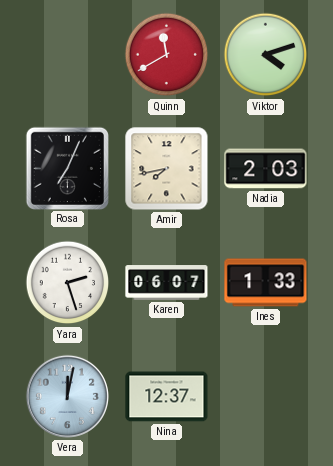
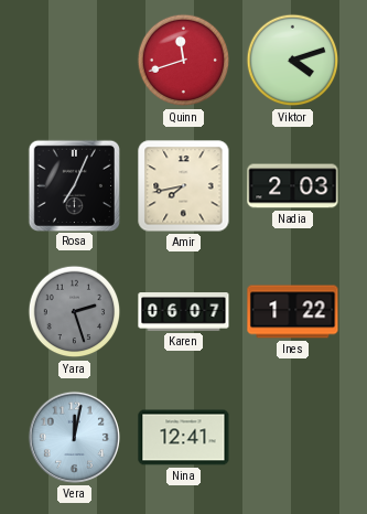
Quinn: 11:40 -> 11:42 (184, 61)
Yara dial: white -> grey (75, 312)
Ines: 1:33 -> 1:22 (293, 312)
Nina: 12:37 -> 12:41 (184, 438)
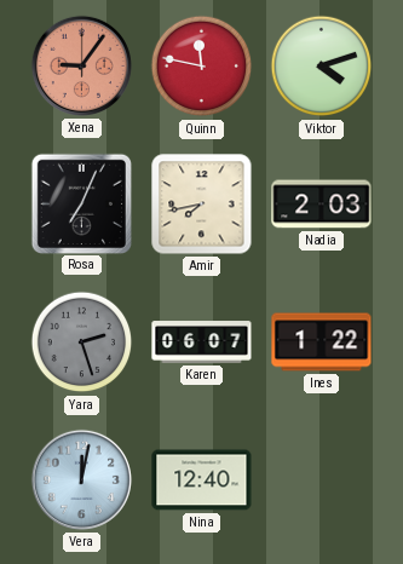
Xena: none -> 9:06 (81, 65)
Quinn: 11:42 -> 11:47 (202, 67)
Nina: 12:41 -> 12:40 (202, 480)
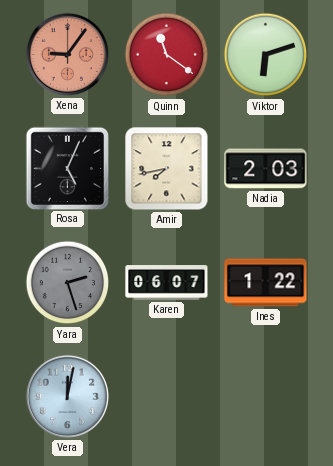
Quinn: 11:47 -> 11:21 (167, 55)
Viktor: 4:12 -> 6:12 (266, 55)
Rosa: 7:04 -> 5:04 (67, 168)
Nina: 12:40 -> none (202, 480)
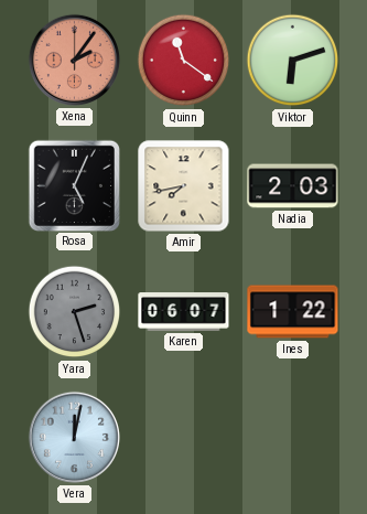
Xena: 9:06 -> 2:06 (74, 60)
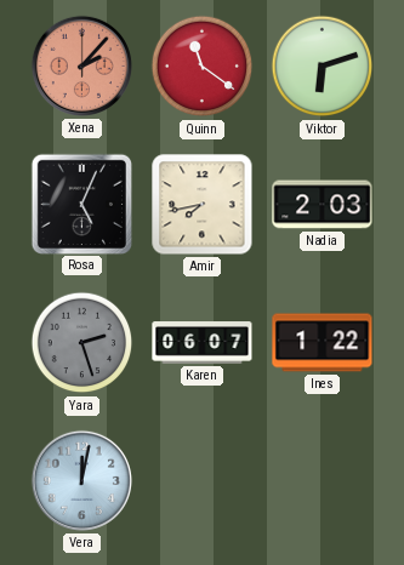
Xena: 2:06 -> 2:07 (81, 65)
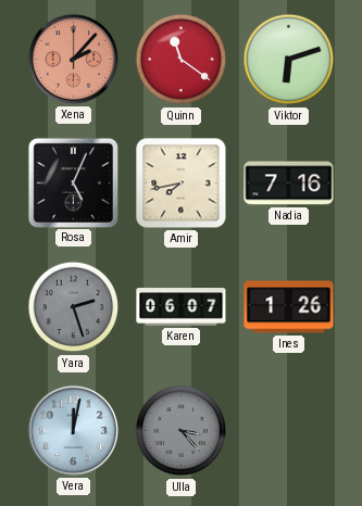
Nadia: 2:03 -> 7:16 (289, 184)
Ines: 1:22 -> 1:26 (289, 307)
Ulla: none -> 3:23 (182, 431)
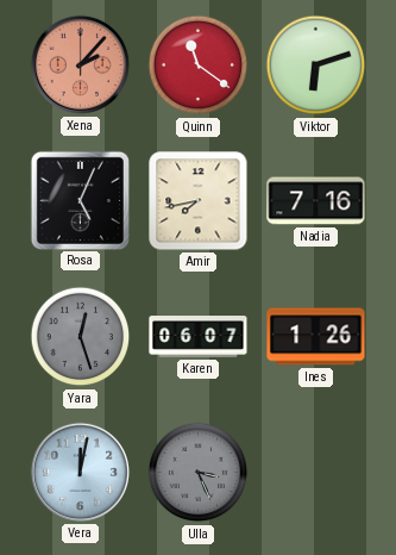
Yara: 2:27 -> 12:27 (81, 337)
Ulla: 3:23 -> 3:26 (199, 473)
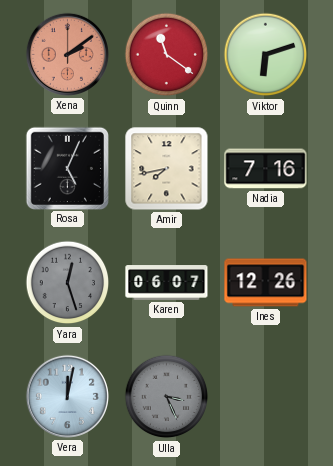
Xena: 2:07 -> 2:09 (67, 54)
Ines: 1:26 -> 12:26 (266, 283)
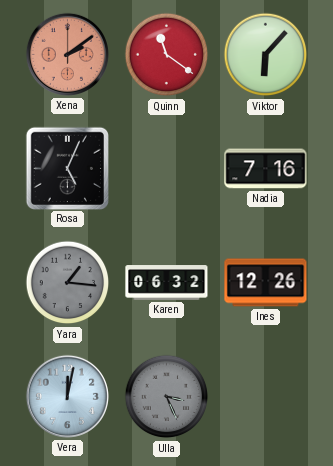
Viktor: 6:12 -> 6:07 (266, 55)
Amir: 7:43 -> none (167, 169)
Yara: 12:27 -> 1:16 (68, 283)
Karen: 06:07 -> 06:32 (167, 283)
